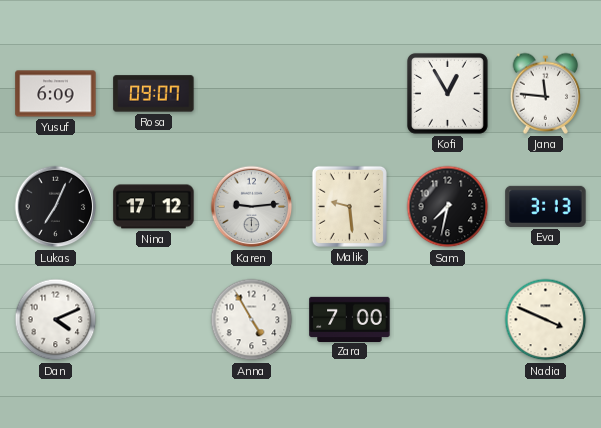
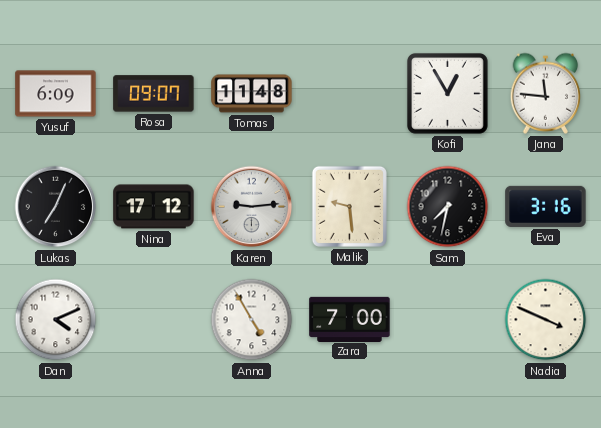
Tomas: none -> 11:48 (252, 94)
Eva: 3:13 -> 3:16 (546, 206)
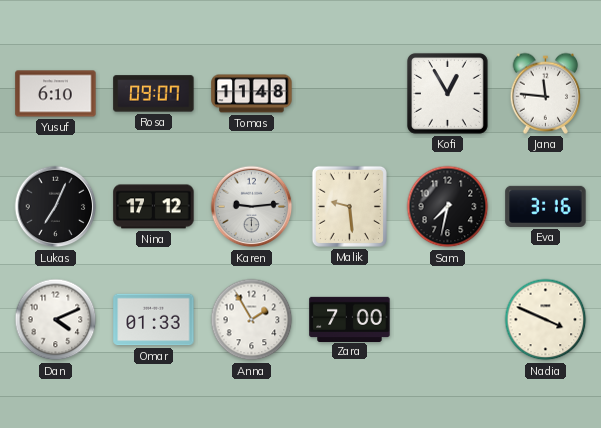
Yusuf: 6:09 -> 6:10 (56, 94)
Omar: none -> 01:33 (154, 320)
Anna: 4:55 -> 1:55 (252, 320)
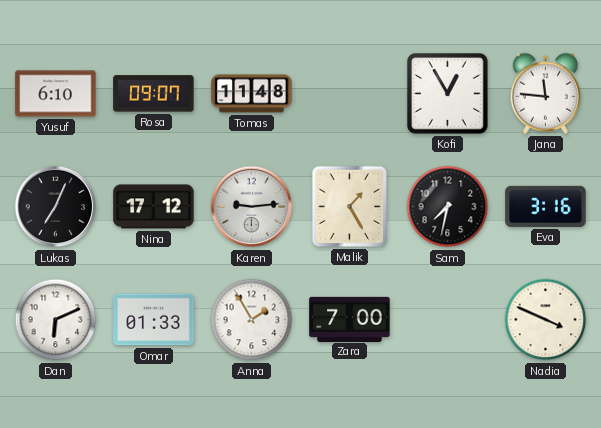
Malik: 9:29 -> 1:25 (349, 206)
Dan: 4:11 -> 6:11 (56, 320)
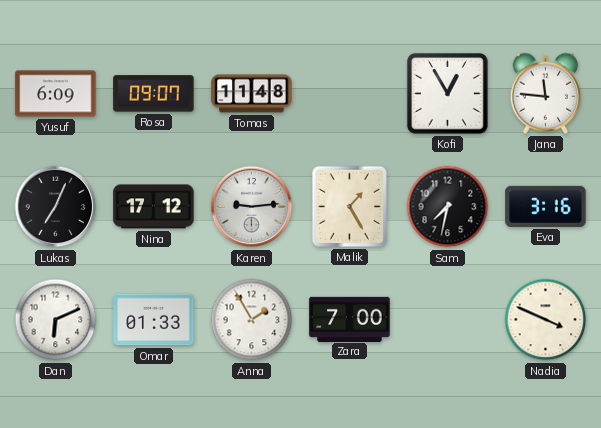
Yusuf: 6:10 -> 6:09 (56, 94)
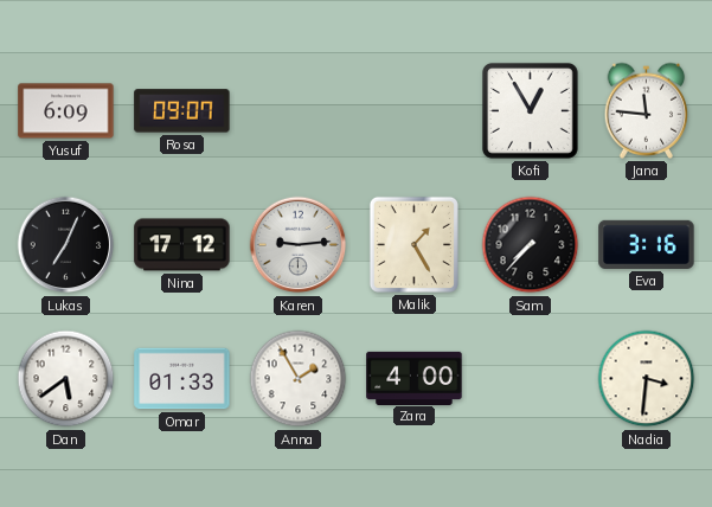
Tomas: 11:48 -> none (252, 94)
Sam: 7:32 -> 7:37 (531, 245)
Dan: 6:11 -> 5:39 (66, 379)
Zara: 7:00 -> 4:00 (415, 378)
Nadia: 3:49 -> 3:31 (647, 379)
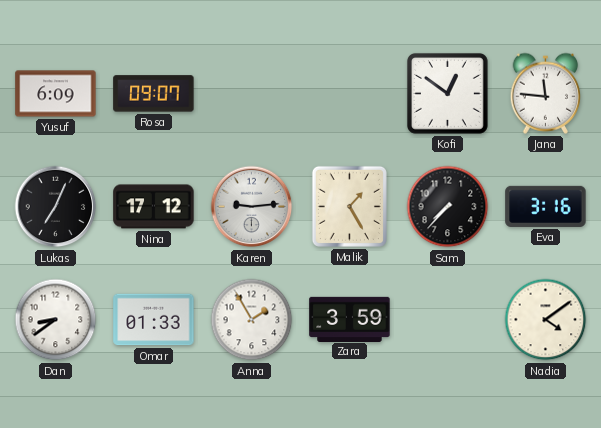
Kofi: 12:55 -> 12:51 (447, 93)
Dan: 5:39 -> 8:39 (56, 320)
Zara: 4:00 -> 3:59 (350, 319)
Nadia: 3:31 -> 4:09 (546, 320)
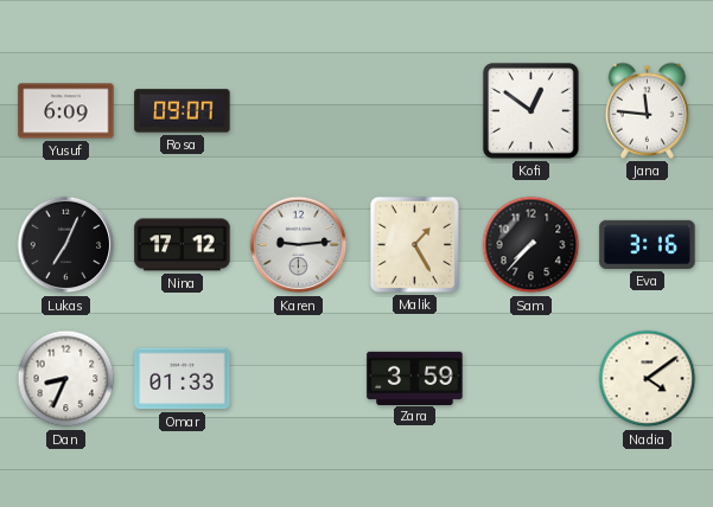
Dan: 8:39 -> 8:34 (66, 379)
Anna: 1:55 -> none (252, 320)
